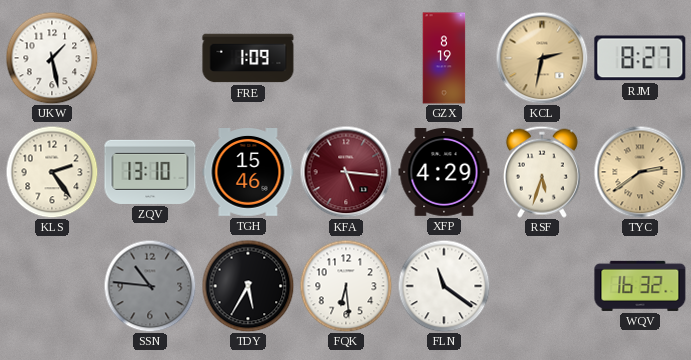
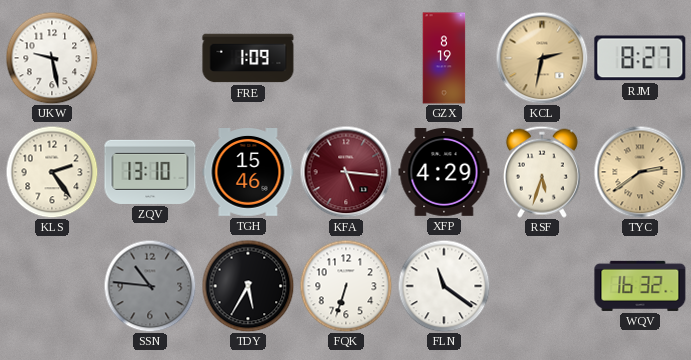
UKW: 1:28 -> 9:28 (52, 58)
FQK: 6:29 -> 6:33 (346, 286)
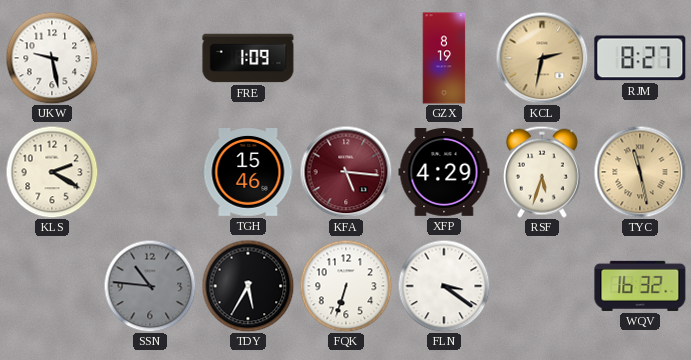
KLS: 2:24 -> 2:20 (52, 172)
ZQV: 13:10 -> none (150, 172)
TYC: 2:39 -> 11:28 (640, 172)
FLN: 11:21 -> 3:21 (444, 286)
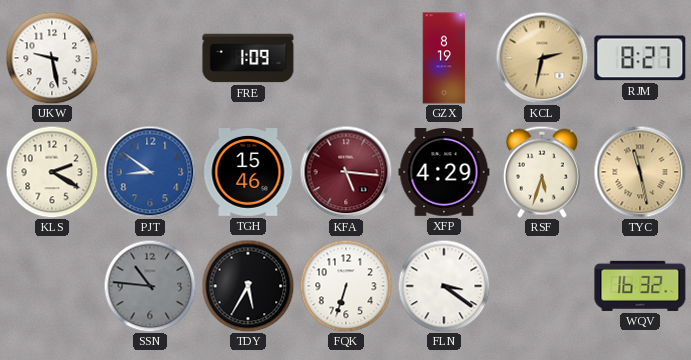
PJT: none -> 8:51 (150, 172)
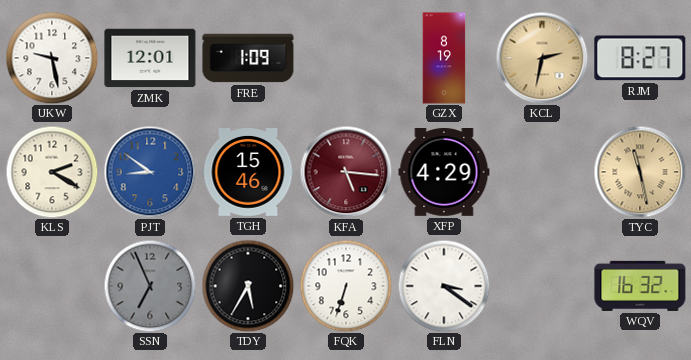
ZMK: none -> 12:01 (150, 58)
RSF: 5:33 -> none (542, 172)
SSN: 10:46 -> 6:56 (150, 286)
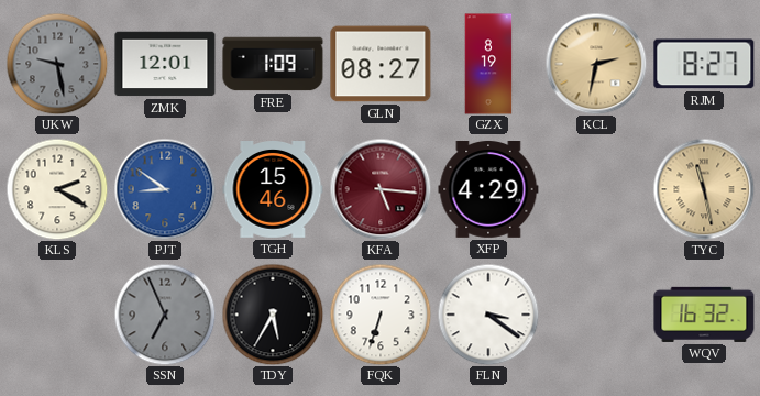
UKW dial: white -> grey (57, 64)
GLN: none -> 08:27 (381, 64)
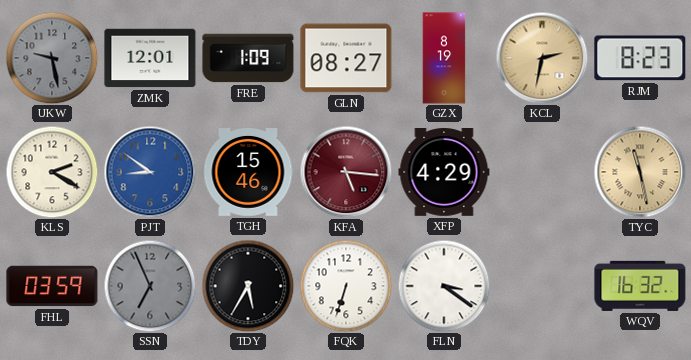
RJM: 8:27 -> 8:23 (640, 58)
FHL: none -> 03:59 (52, 286)
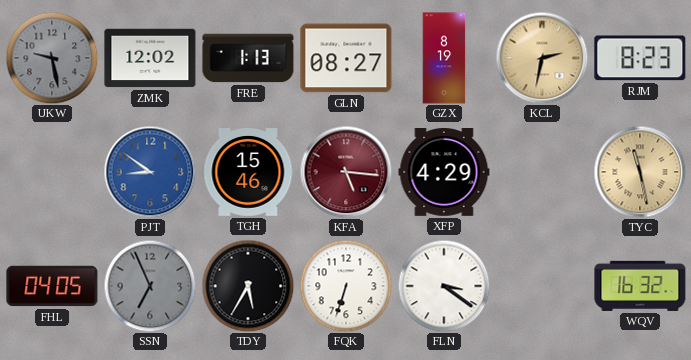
ZMK: 12:01 -> 12:02 (150, 58)
FRE: 1:09 -> 1:13 (248, 58)
KLS: 2:20 -> none (52, 172)
FHL: 03:59 -> 04:05 (52, 286)
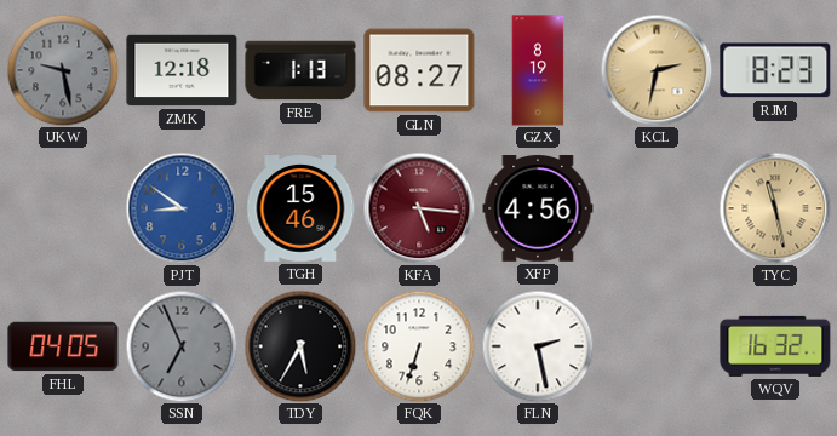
ZMK: 12:02 -> 12:18 (182, 70)
XFP: 4:29 -> 4:56 (538, 210)
FLN: 3:21 -> 2:28 (538, 346)
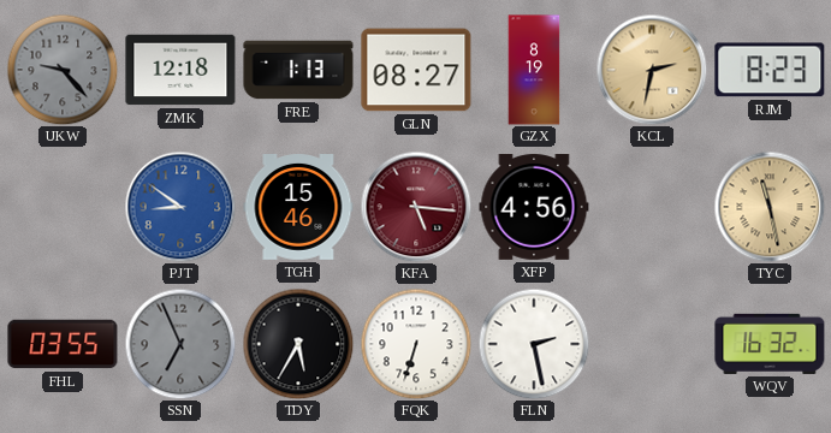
UKW: 9:28 -> 9:23 (63, 70)
FHL: 04:05 -> 03:55 (63, 344)
